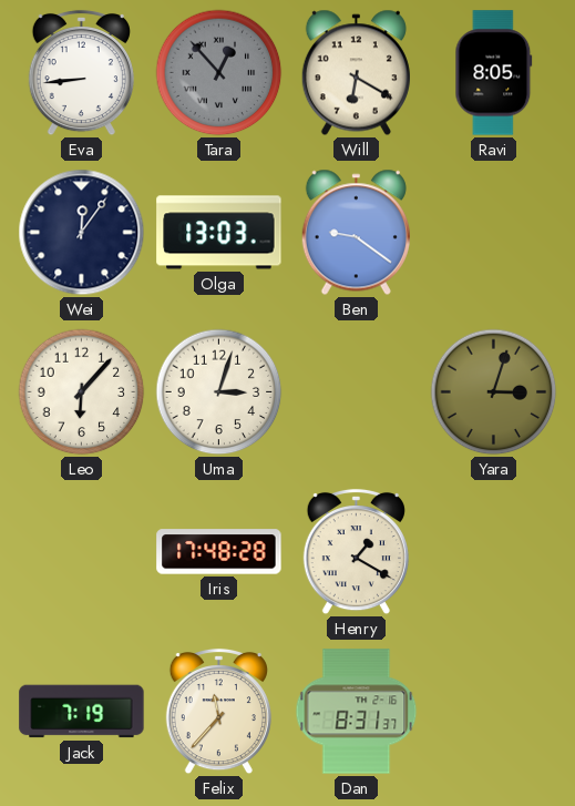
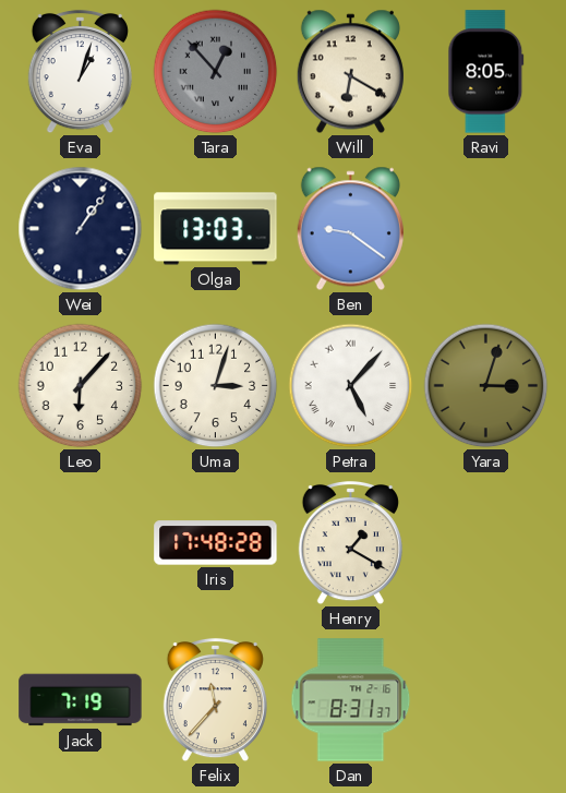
Eva: 8:44 -> 1:03 (80, 72)
Wei: 12:06 -> 1:06 (81, 229)
Petra: none -> 5:07 (351, 386)
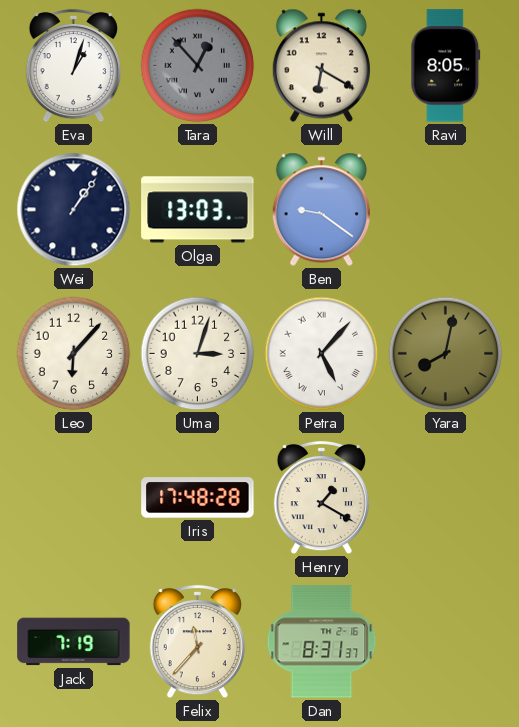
Yara: 3:03 -> 8:02 (446, 354)
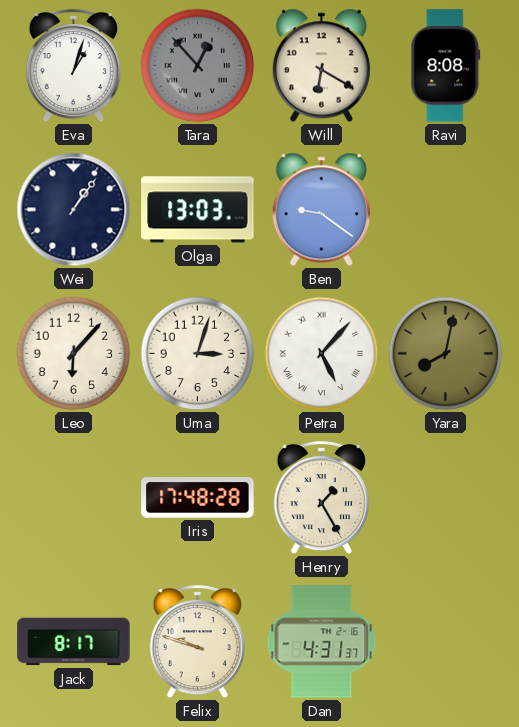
Ravi: 8:05 -> 8:08 (446, 66)
Henry: 1:20 -> 1:25 (321, 498)
Jack: 7:19 -> 8:17 (74, 642)
Felix: 11:37 -> 9:48 (197, 642)
Dan: 8:31 -> 4:31 (322, 642)
